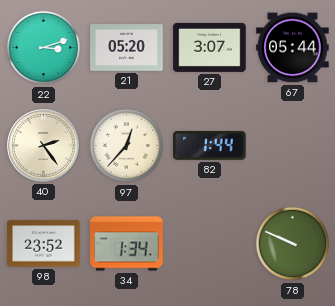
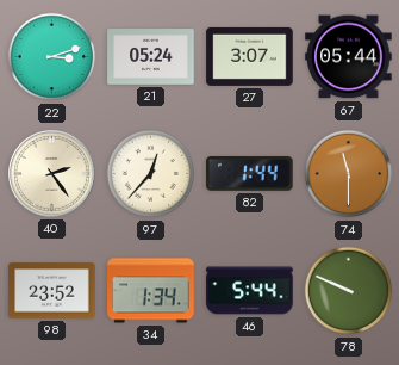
21: 05:20 -> 05:24 (151, 57)
74: none -> 11:30 (349, 174)
46: none -> 5:44 (250, 291)
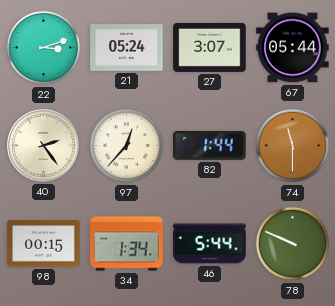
98: 23:52 -> 00:15 (44, 244)
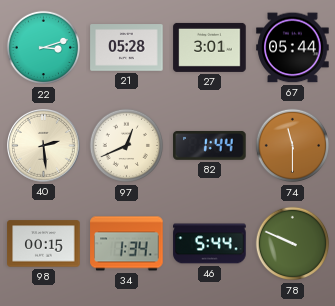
21: 05:24 -> 05:28 (127, 48)
27: 3:07 -> 3:01 (210, 47)
40: 2:24 -> 2:29 (44, 146)
97: 12:37 -> 12:41 (127, 146)
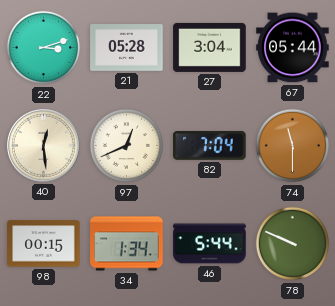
27: 3:01 -> 3:04 (210, 47)
40: 2:29 -> 12:29 (44, 146)
82: 1:44 -> 7:04 (210, 145)
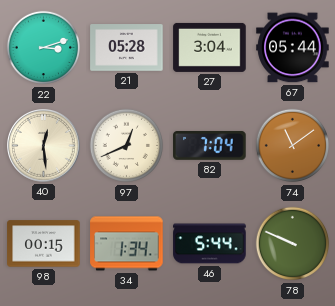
74: 11:30 -> 11:09 (293, 146)
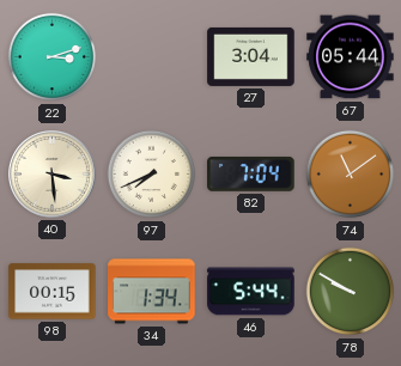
21: 05:28 -> none (127, 48)
40: 12:29 -> 3:29 (53, 175)
97: 12:41 -> 7:41 (152, 175)
78: 9:49 -> 9:50 (351, 292)
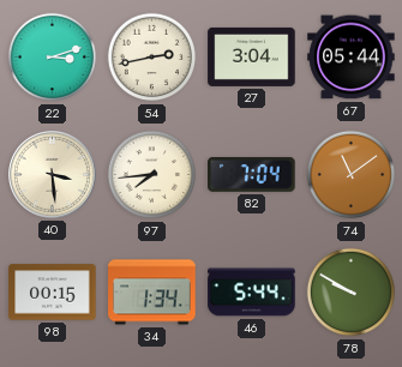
54: none -> 2:43 (152, 58)
97: 7:41 -> 7:44 (152, 175)
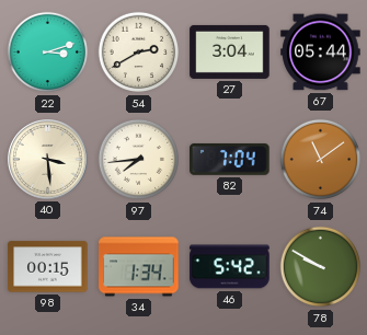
54: 2:43 -> 2:40 (139, 53)
46: 5:44 -> 5:42 (230, 267)
